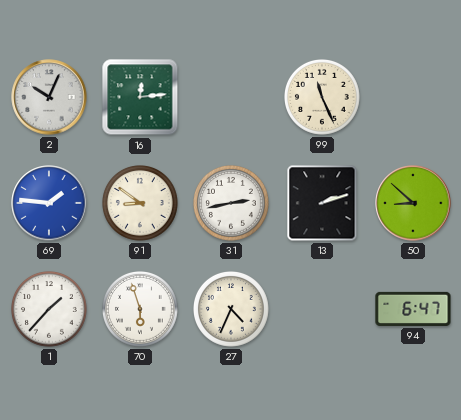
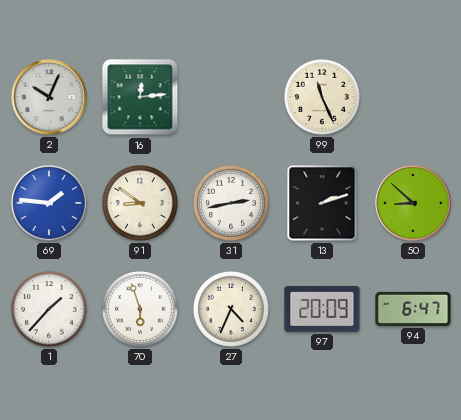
97: none -> 20:09 (322, 309)
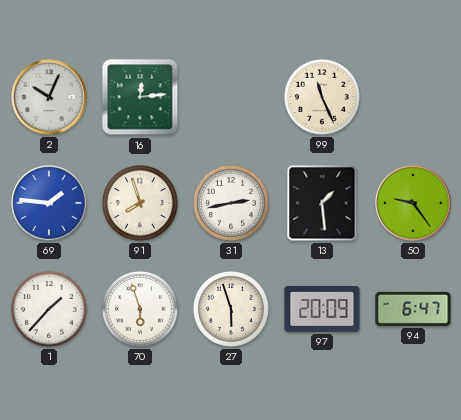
91: 8:51 -> 7:57 (141, 204)
13: 2:12 -> 1:29 (322, 203)
50: 8:52 -> 9:24 (413, 203)
27: 4:34 -> 5:57 (232, 310)
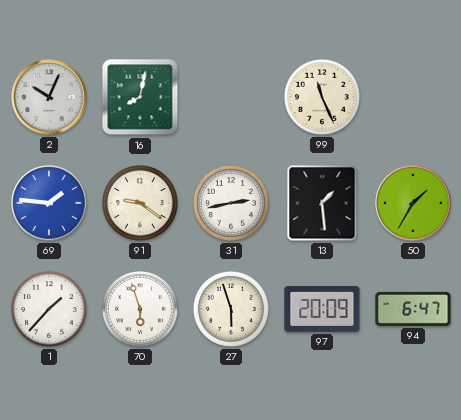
16: 12:14 -> 8:02 (140, 97)
91: 7:57 -> 9:21 (141, 204)
50: 9:24 -> 1:35 (413, 203)
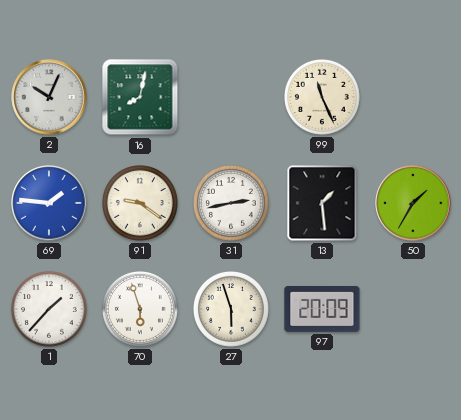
94: 6:47 -> none (413, 309)
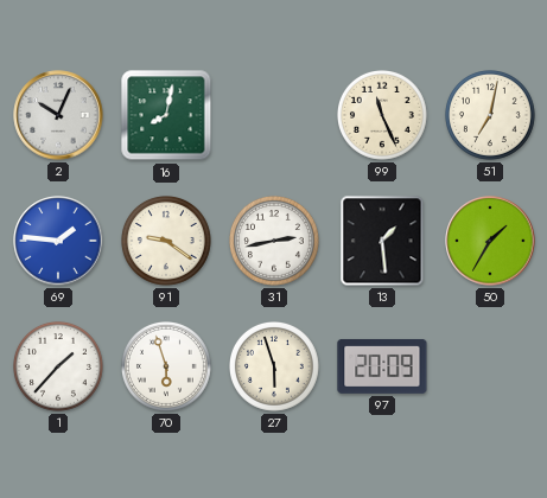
51: none -> 7:02 (491, 116)
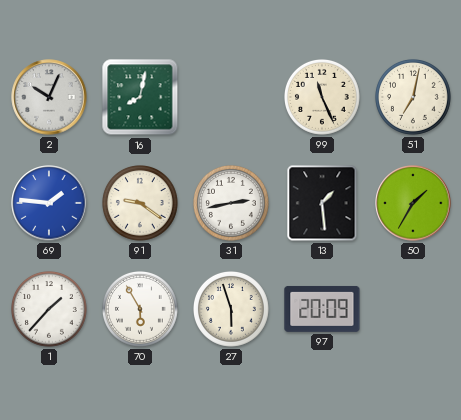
70: 5:57 -> 5:55 (141, 310)
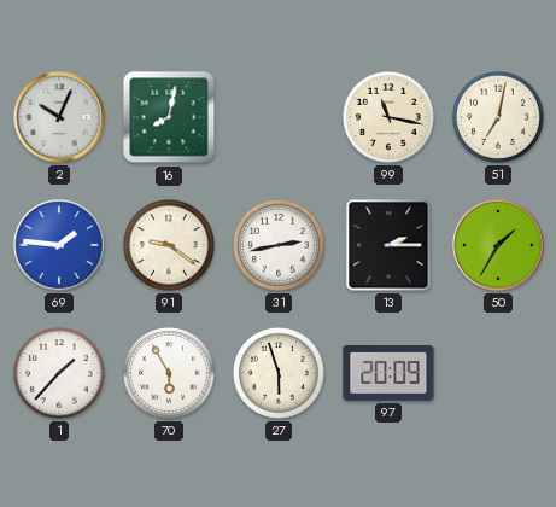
99: 11:26 -> 11:17 (390, 118)
13: 1:29 -> 2:15 (388, 245)
